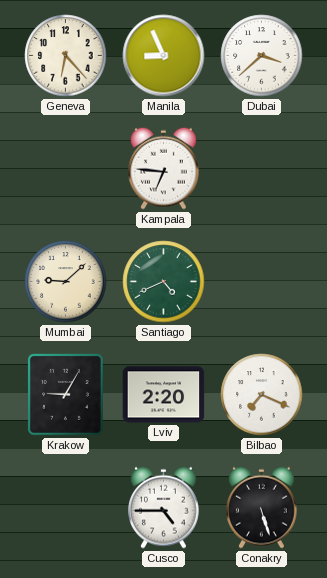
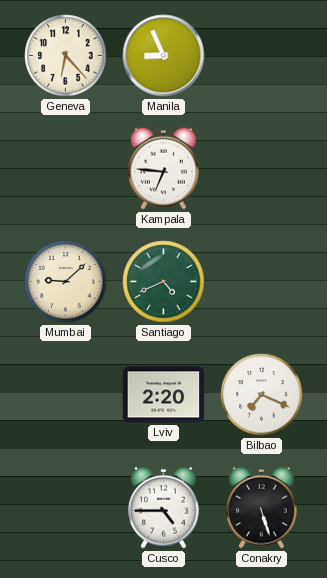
Dubai: 3:38 -> none (262, 56)
Krakow: 9:05 -> none (66, 395)
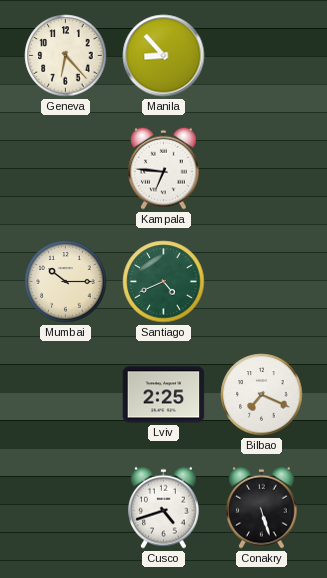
Manila: 8:56 -> 8:53 (164, 56)
Mumbai: 9:08 -> 10:15 (66, 282)
Lviv: 2:20 -> 2:25 (164, 395)
Cusco: 4:45 -> 4:42 (164, 507)
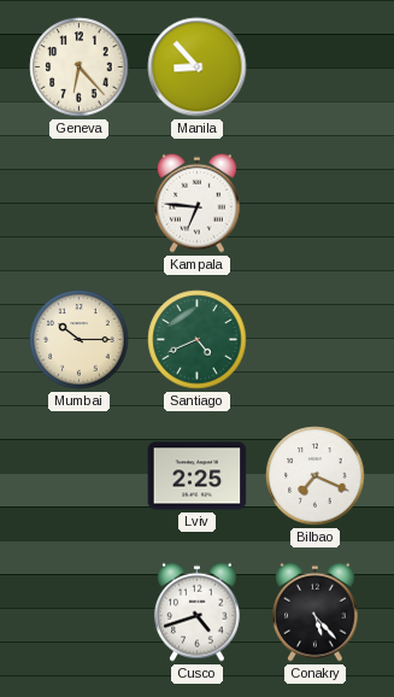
Conakry: 5:27 -> 5:23 (316, 611)
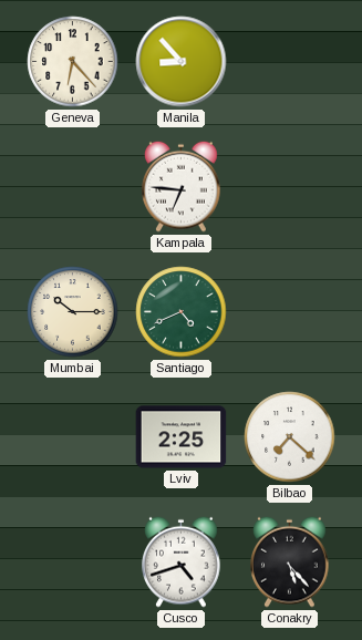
Bilbao: 7:19 -> 7:22 (290, 437)
